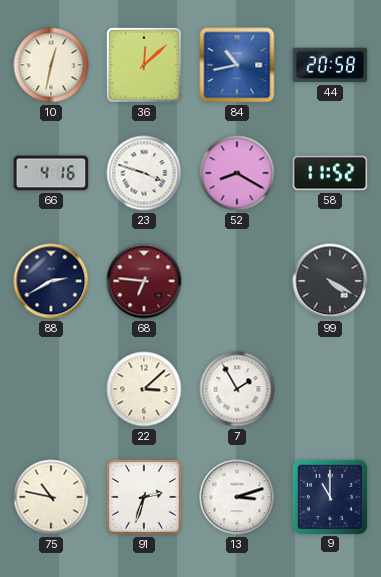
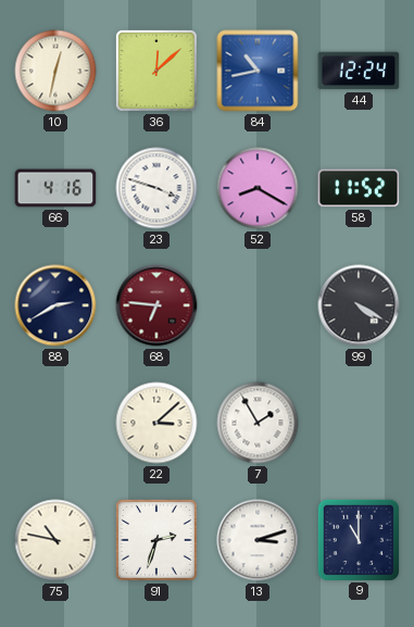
44: 20:58 -> 12:24 (359, 71)
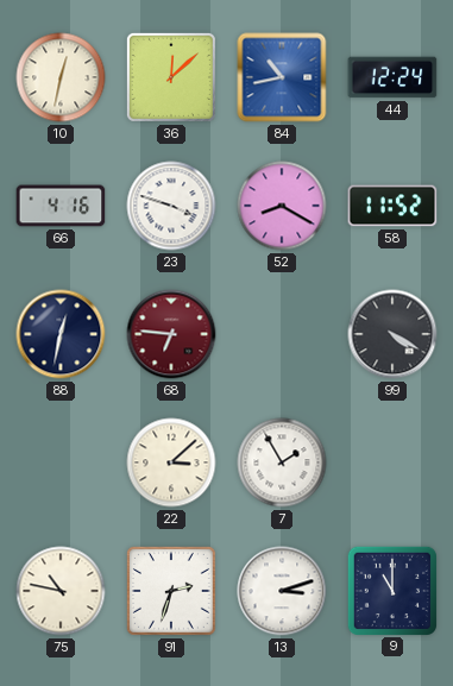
88: 2:40 -> 12:32 (61, 334)
